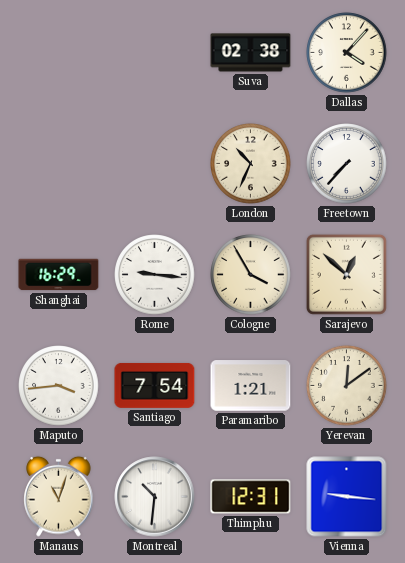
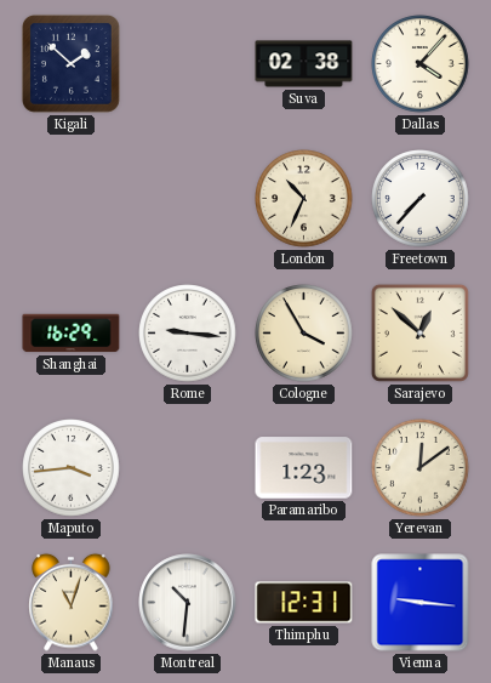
Kigali: none -> 1:52 (72, 64)
Santiago: 7:54 -> none (155, 385)
Paramaribo: 1:21 -> 1:23 (304, 468)
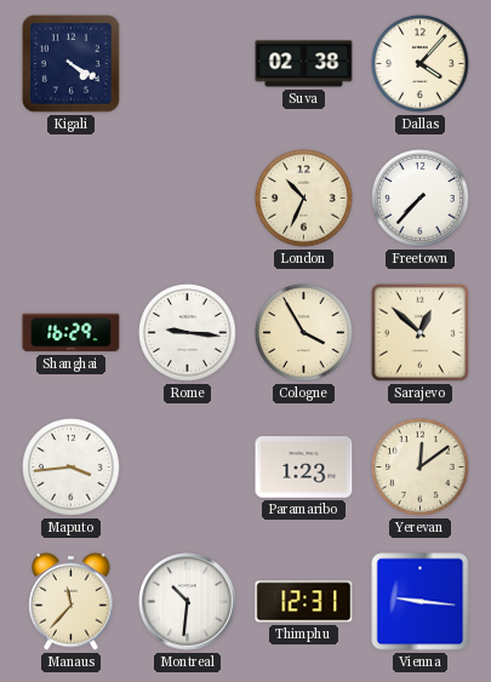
Kigali: 1:52 -> 4:20 (72, 64)
Manaus: 11:03 -> 11:37 (72, 601)
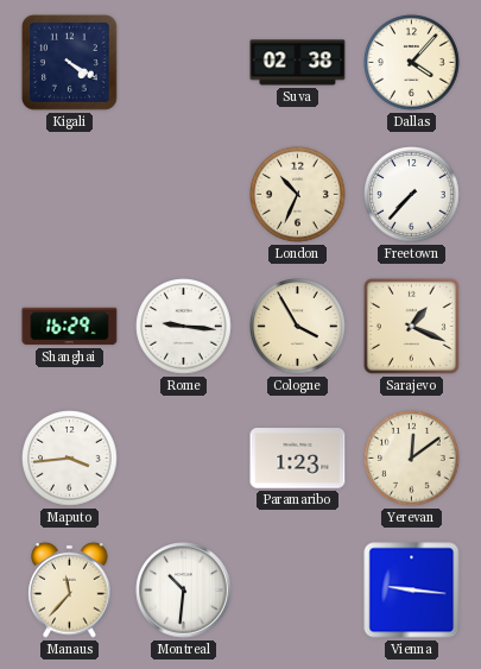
Sarajevo: 12:52 -> 1:19 (411, 326)
Thimphu: 12:31 -> none (304, 602)
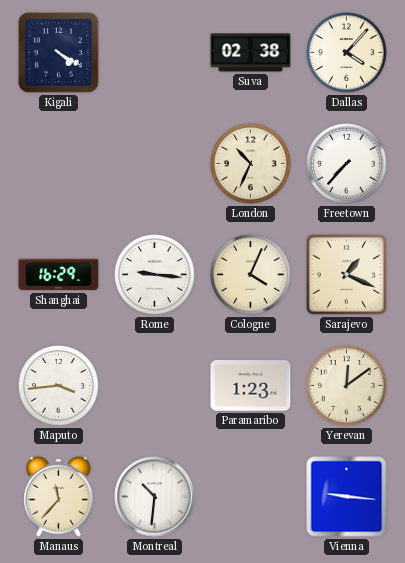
Cologne: 3:55 -> 4:04 (251, 275)
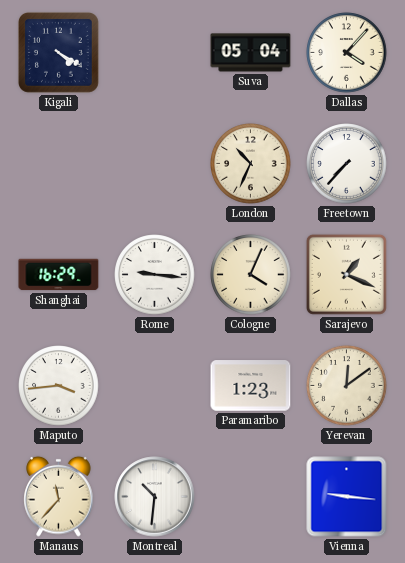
Suva: 02:38 -> 05:04 (251, 53)
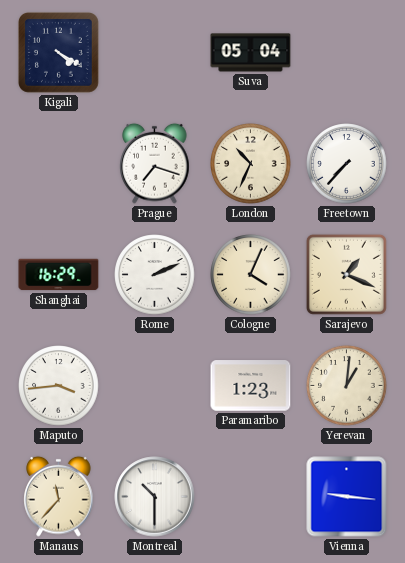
Dallas: 4:07 -> none (347, 53)
Prague: none -> 7:18 (155, 163)
Rome: 9:16 -> 2:11 (155, 275)
Yerevan: 12:09 -> 1:01 (347, 386)
Montreal: 10:31 -> 10:30 (155, 497)
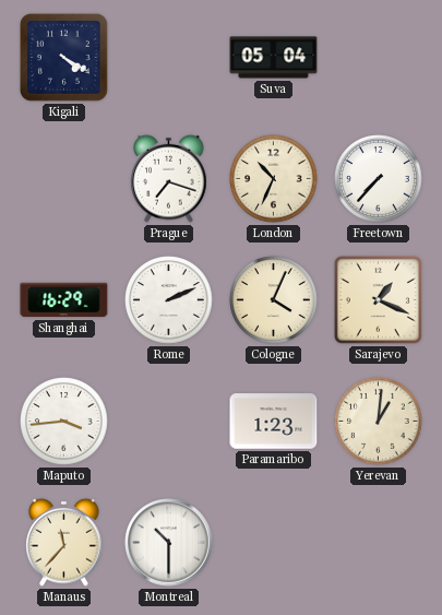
Vienna: 9:16 -> none (347, 497)
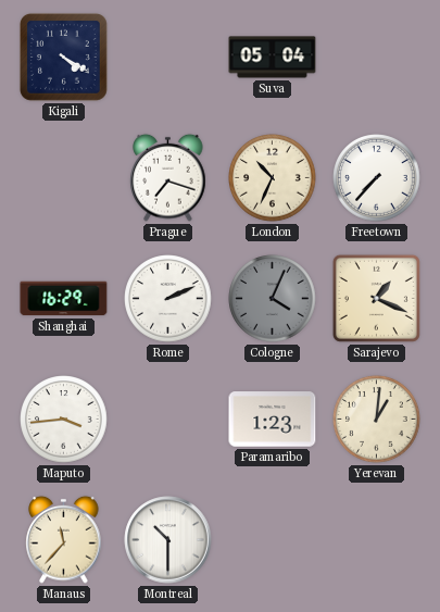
Cologne dial: cream -> grey (273, 299)
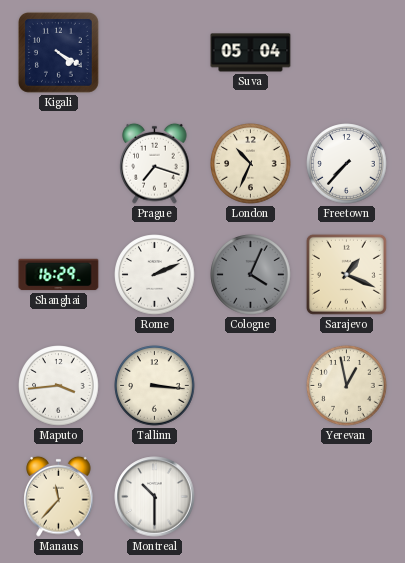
Tallinn: none -> 3:16 (155, 386)
Paramaribo: 1:23 -> none (273, 420)
Yerevan: 1:01 -> 12:58 (347, 386)
